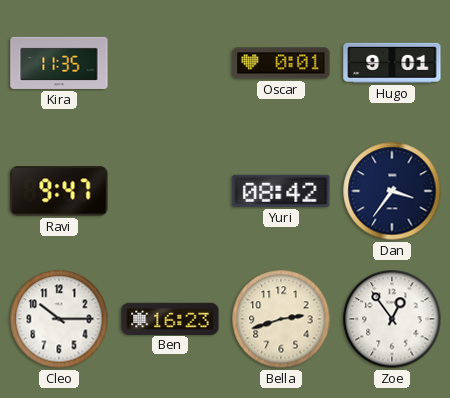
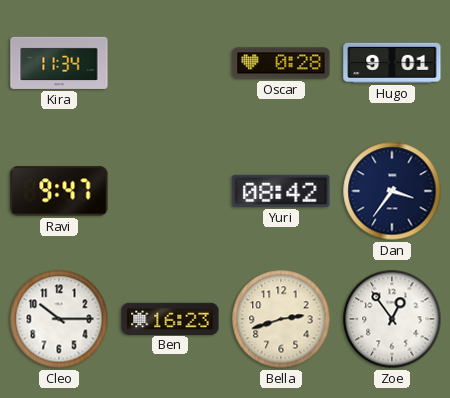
Kira: 11:35 -> 11:34 (59, 63)
Oscar: 0:01 -> 0:28 (281, 63)
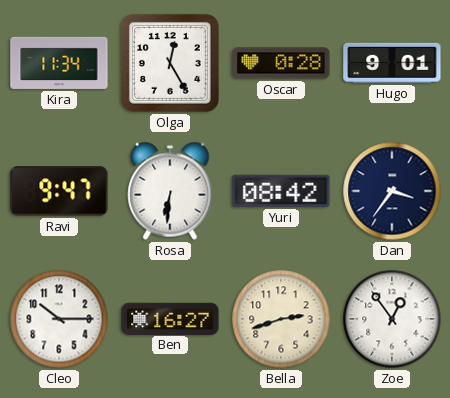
Olga: none -> 12:25 (170, 63)
Rosa: none -> 6:31 (170, 191)
Ben: 16:23 -> 16:27 (170, 318)
